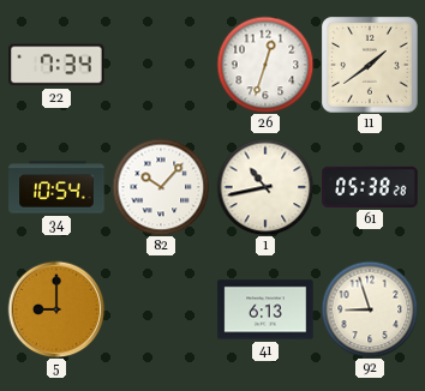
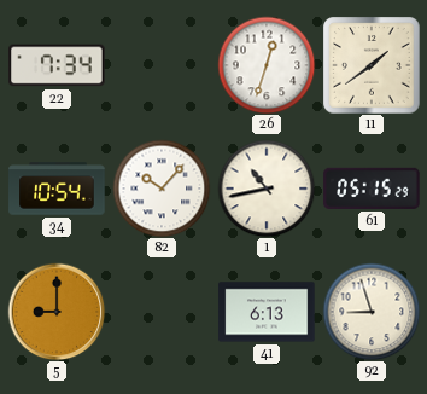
61: 05:38 -> 05:15 (372, 189)
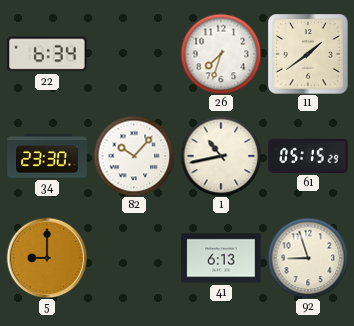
22: 7:34 -> 6:34 (47, 54)
26: 12:33 -> 7:33 (221, 54)
34: 10:54 -> 23:30 (47, 156)
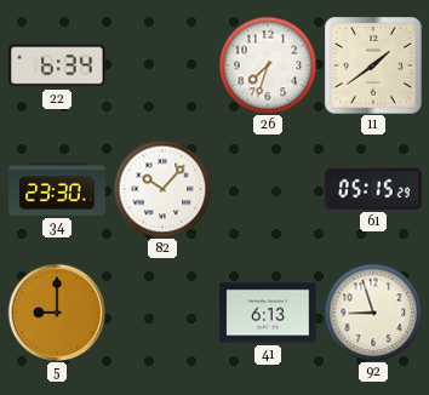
1: 10:43 -> none (221, 156)
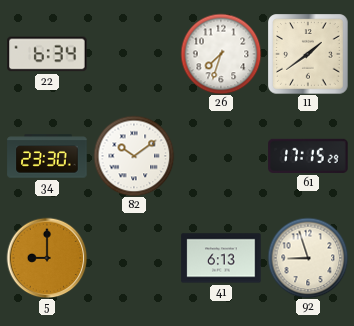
82: 10:07 -> 10:09 (134, 156)
61: 05:15 -> 17:15 (308, 156)
